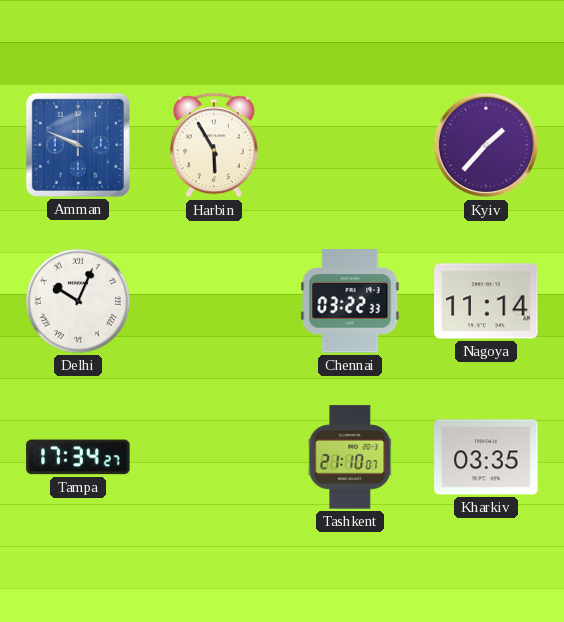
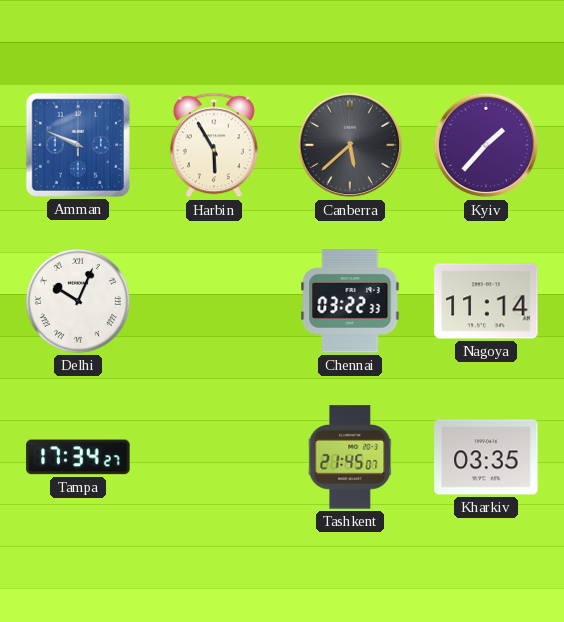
Canberra: none -> 5:38 (350, 145)
Tashkent: 21:10 -> 21:45 (350, 457)
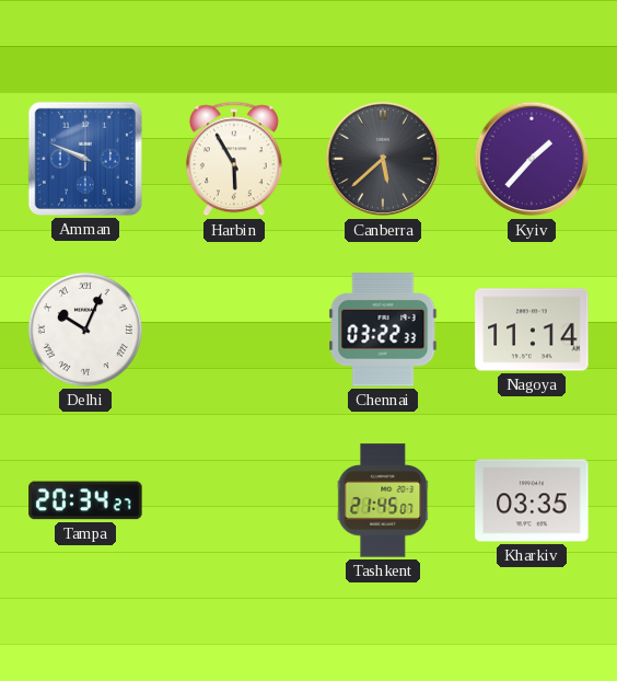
Tampa: 17:34 -> 20:34 (85, 500)
